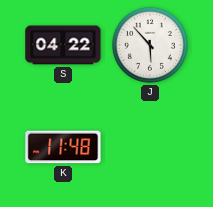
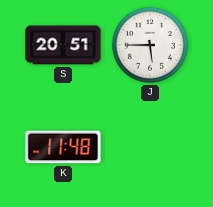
S: 04:22 -> 20:51 (63, 45)
J: 5:53 -> 5:45 (150, 45)
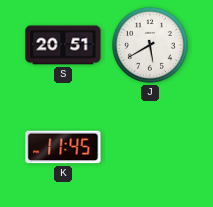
J: 5:45 -> 5:40 (150, 45)
K: 11:48 -> 11:45 (63, 147)
